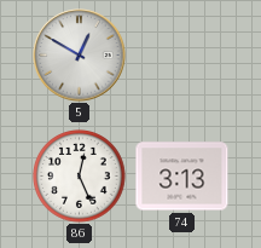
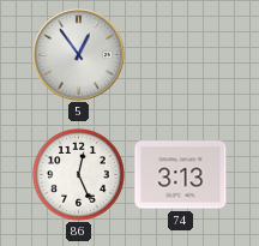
5: 12:50 -> 12:54 (79, 55)
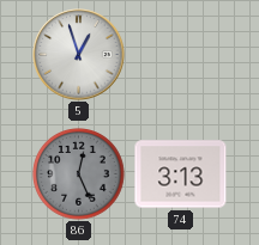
5: 12:54 -> 12:57 (79, 55)
86 dial: white -> grey (79, 174)
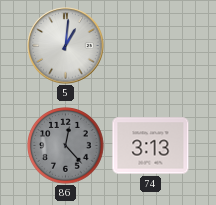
5: 12:57 -> 1:01 (66, 46)
86: 12:26 -> 12:23 (66, 146)
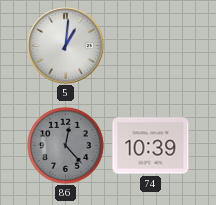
74: 3:13 -> 10:39 (151, 146)
